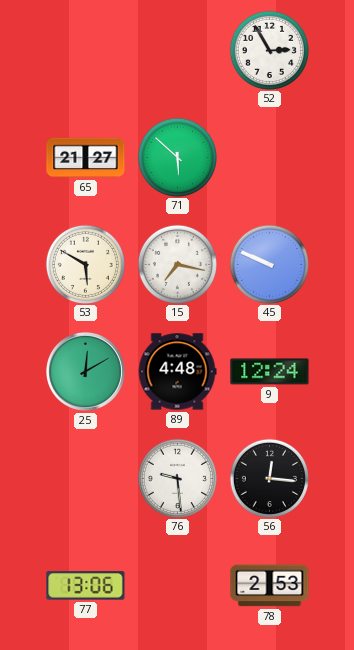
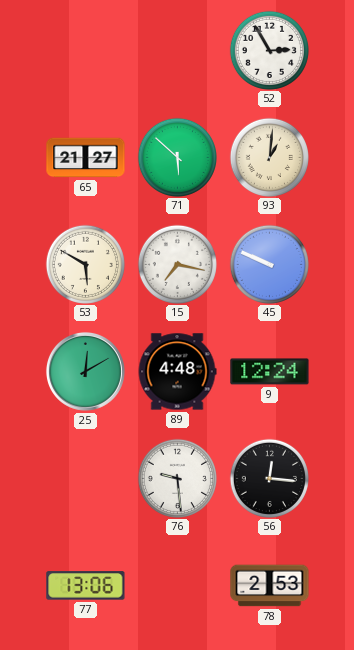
93: none -> 1:01 (269, 157)
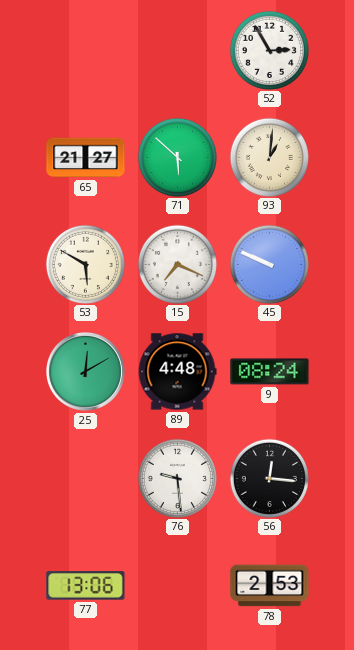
15: 7:17 -> 7:19 (177, 264)
9: 12:24 -> 08:24 (270, 372)
